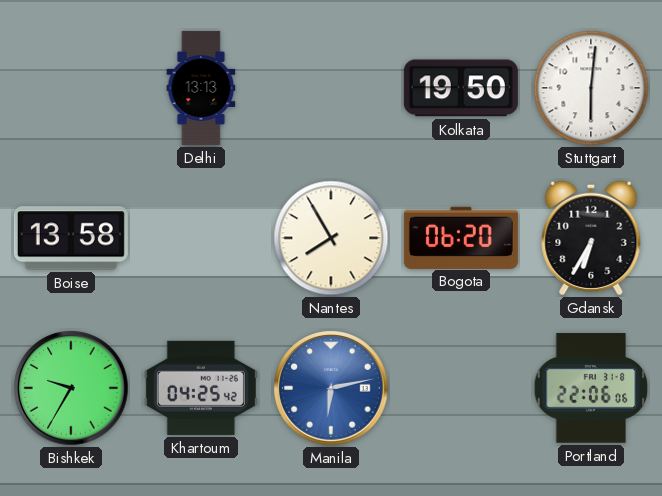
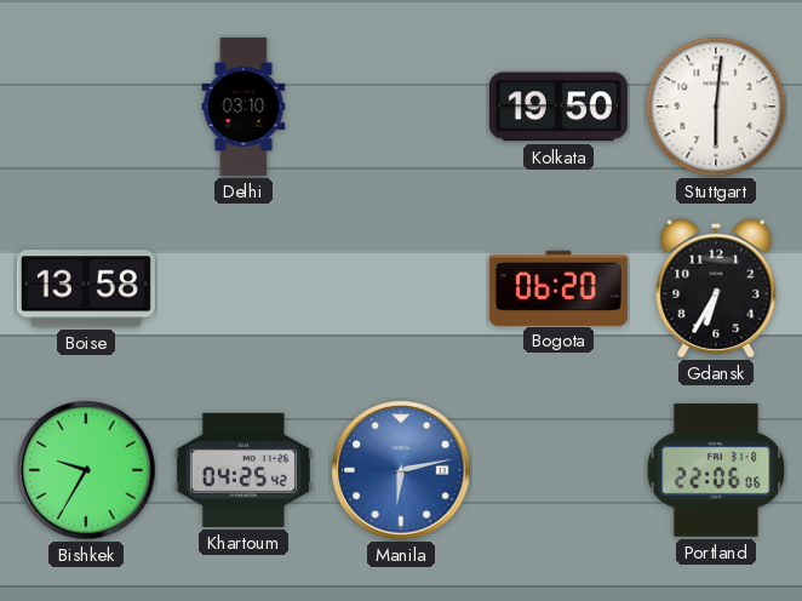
Delhi: 13:13 -> 03:10 (244, 107)
Nantes: 7:55 -> none (331, 238)
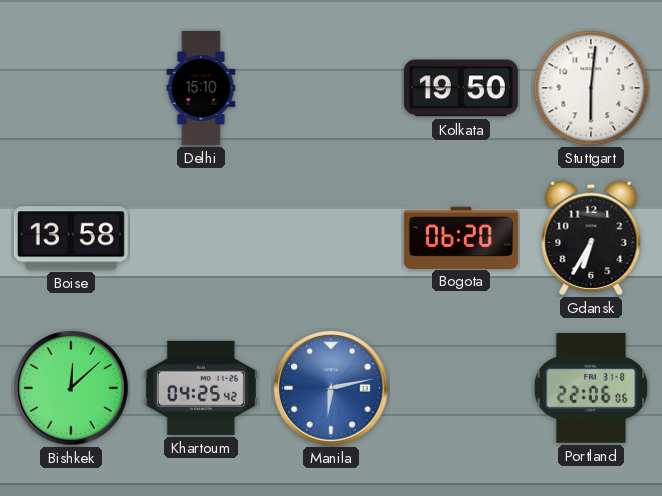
Delhi: 03:10 -> 15:10 (201, 88)
Bishkek: 9:35 -> 12:08 (71, 388)
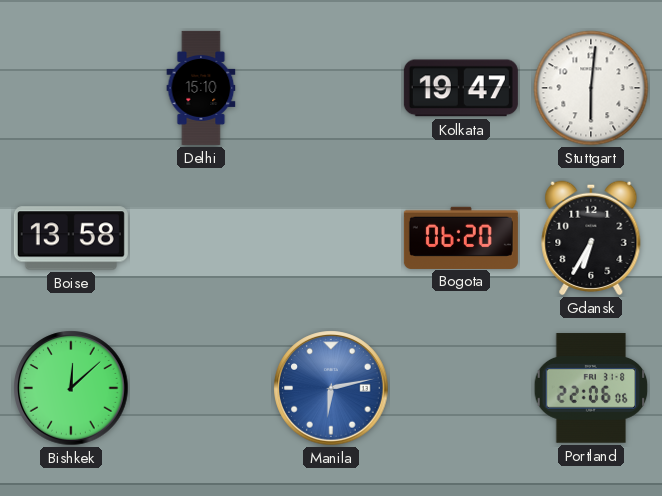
Kolkata: 19:50 -> 19:47 (461, 88)
Khartoum: 04:25 -> none (201, 388)
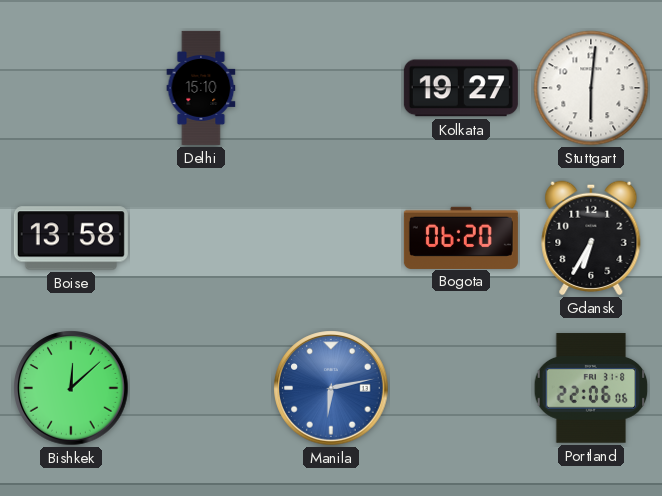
Kolkata: 19:47 -> 19:27 (461, 88)
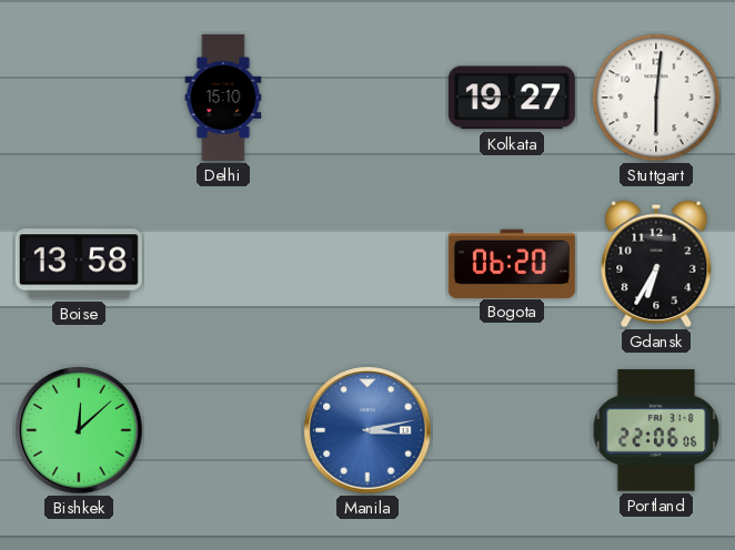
Manila: 6:13 -> 3:13 (367, 430)
